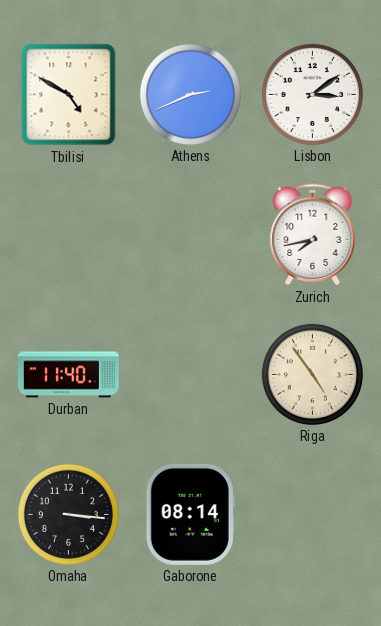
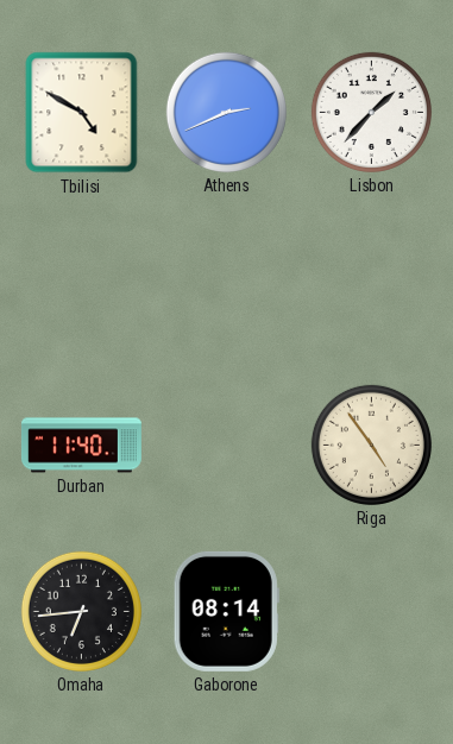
Lisbon: 3:09 -> 1:37 (371, 112)
Zurich: 7:43 -> none (313, 235)
Omaha: 3:16 -> 6:44 (81, 611)
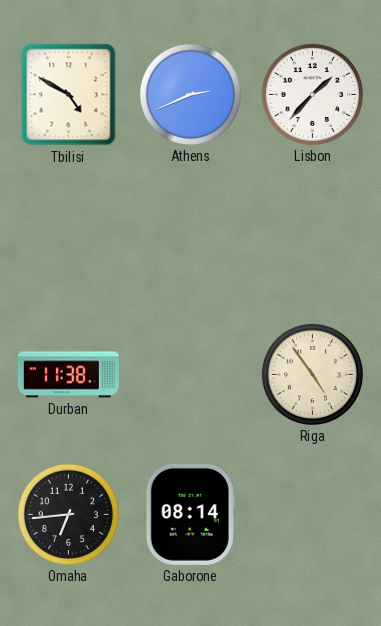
Durban: 11:40 -> 11:38 (68, 375)
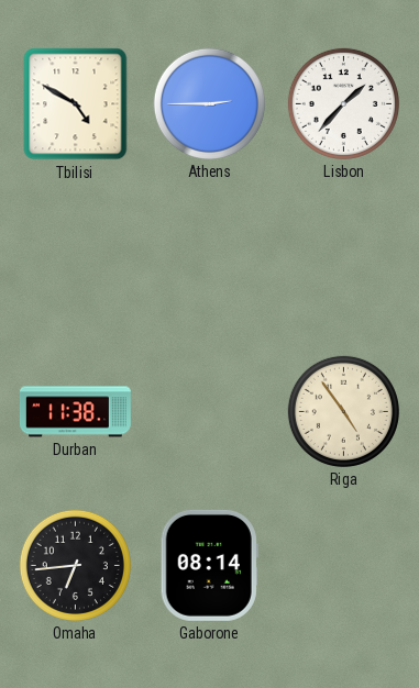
Athens: 2:41 -> 2:45 (209, 103)
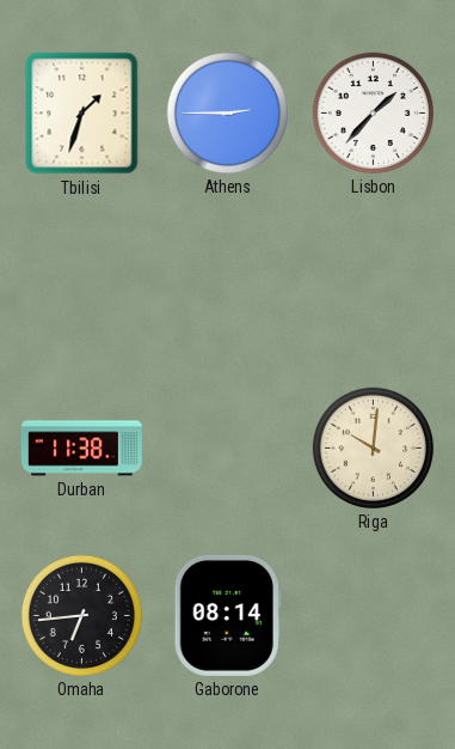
Tbilisi: 4:50 -> 1:33 (82, 114)
Riga: 4:54 -> 10:01 (373, 447)
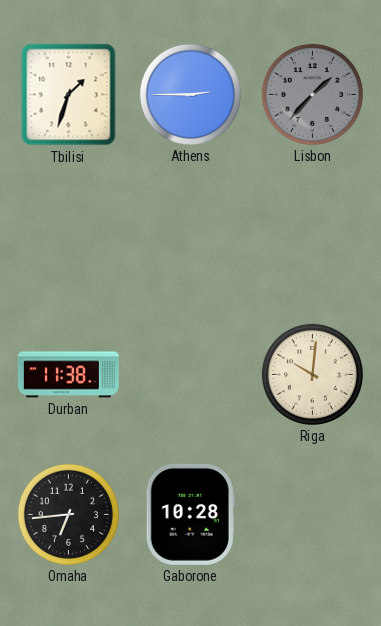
Lisbon dial: white -> grey (312, 94)
Gaborone: 08:14 -> 10:28 (190, 514)
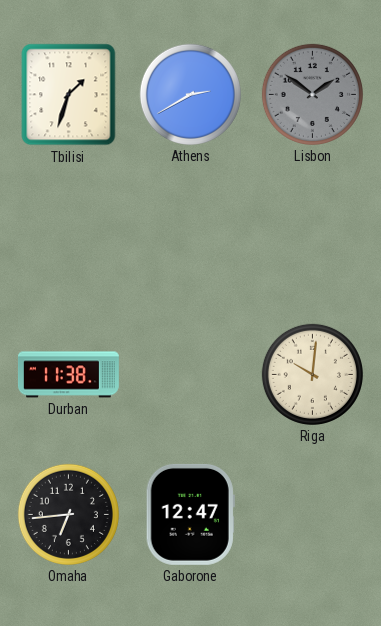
Athens: 2:45 -> 2:40 (190, 94)
Lisbon: 1:37 -> 1:51 (312, 94)
Gaborone: 10:28 -> 12:47 (190, 514)
